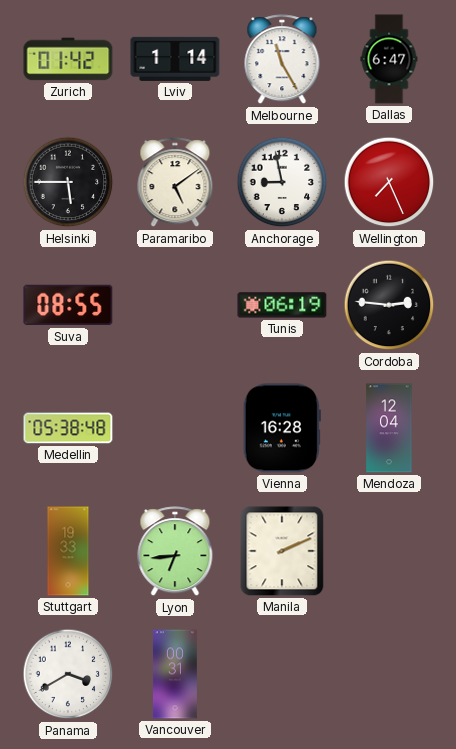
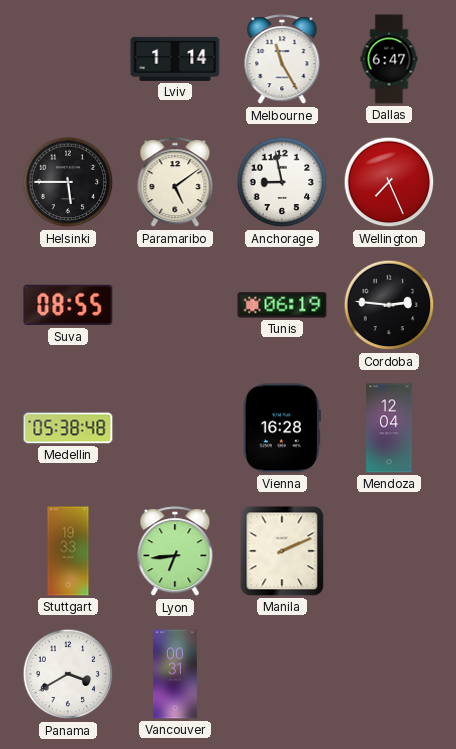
Zurich: 01:42 -> none (68, 59)
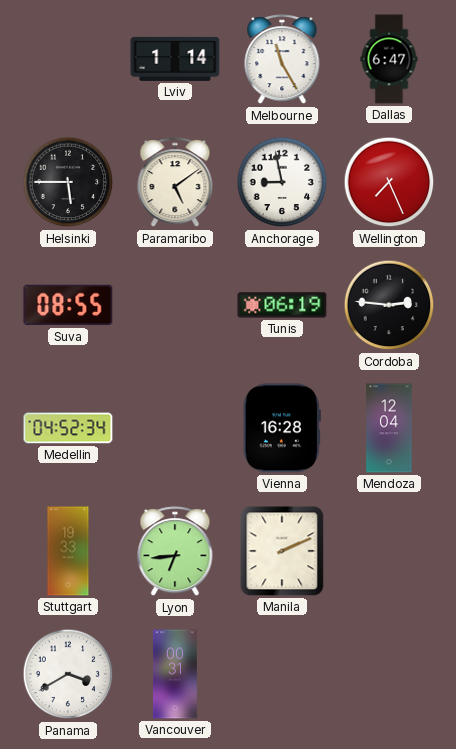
Medellin: 05:38 -> 04:52 (68, 428)
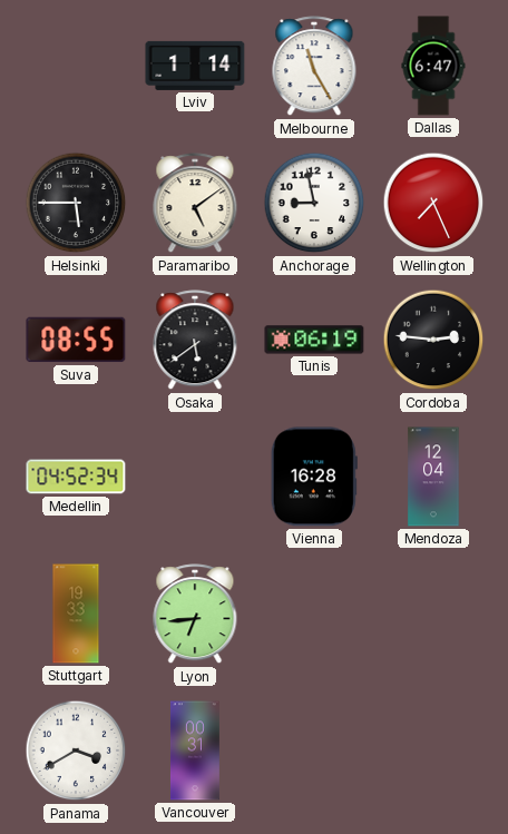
Osaka: none -> 5:39 (195, 341)
Manila: 2:11 -> none (282, 551)
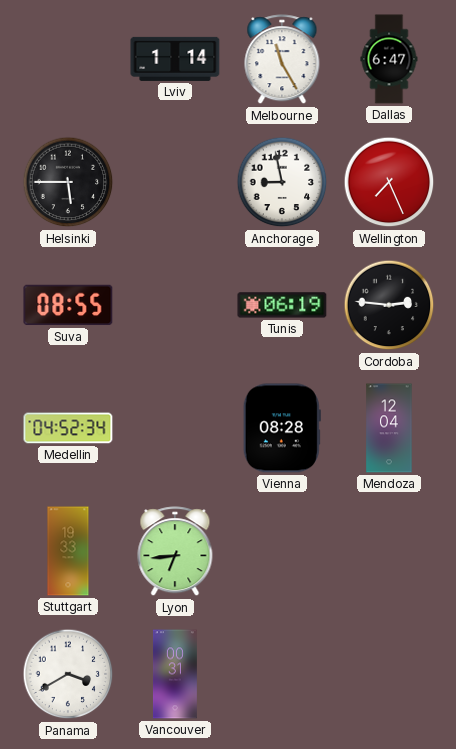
Paramaribo: 5:09 -> none (195, 204)
Osaka: 5:39 -> none (195, 341)
Vienna: 16:28 -> 08:28 (282, 428)
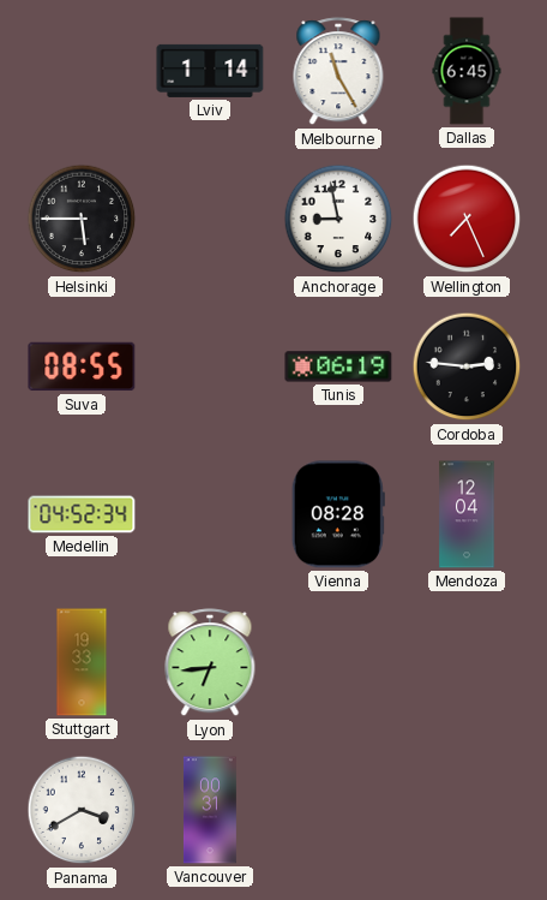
Dallas: 6:47 -> 6:45 (467, 71)
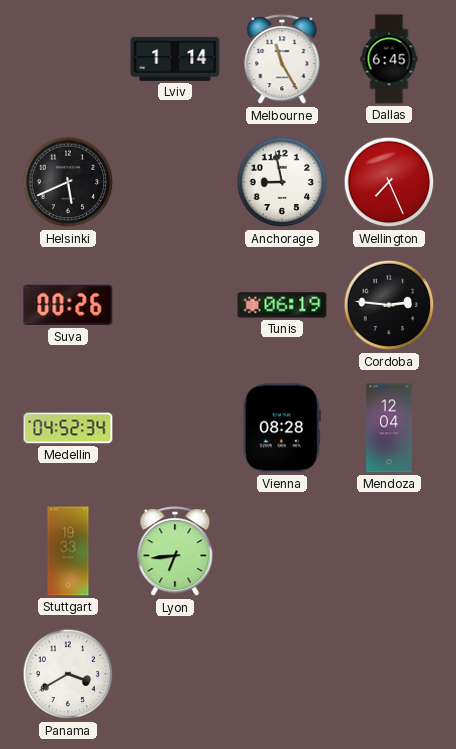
Helsinki: 5:45 -> 5:41 (68, 182)
Suva: 08:55 -> 00:26 (68, 305)
Vancouver: 00:31 -> none (210, 810)
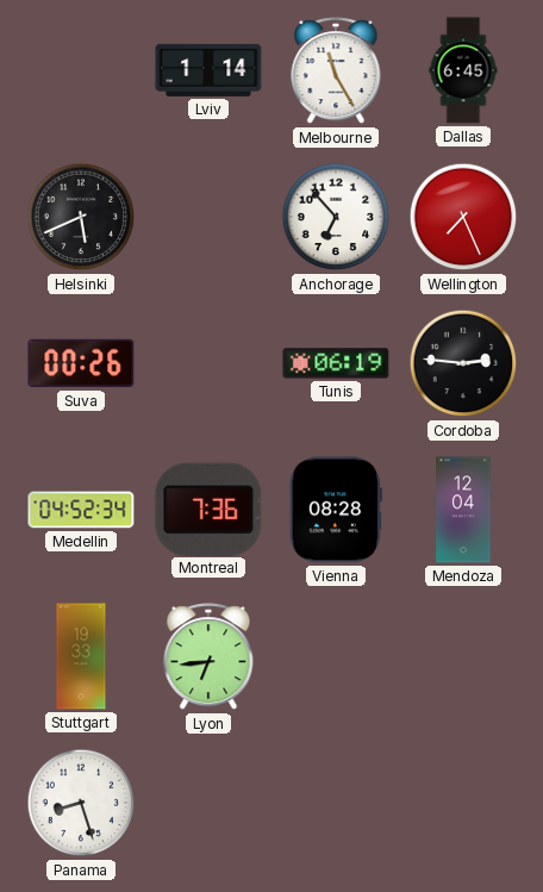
Anchorage: 8:58 -> 6:53 (336, 217)
Montreal: none -> 7:36 (208, 509)
Panama: 3:40 -> 8:27 (81, 803)
